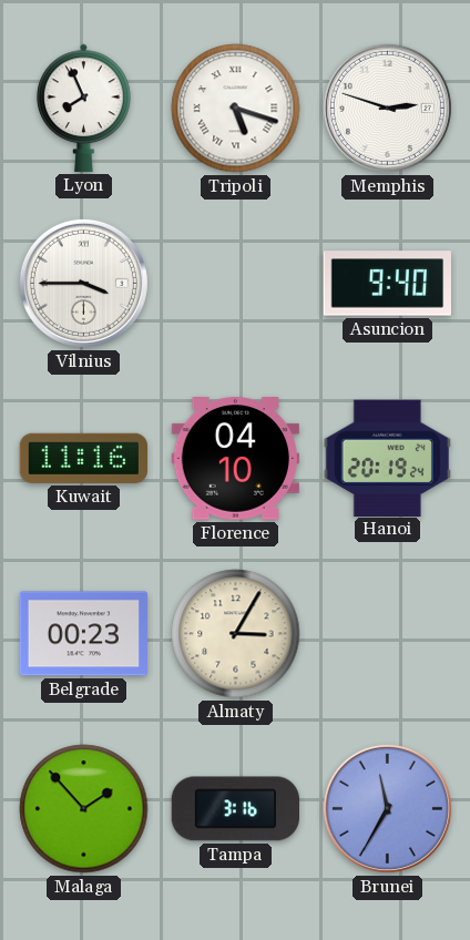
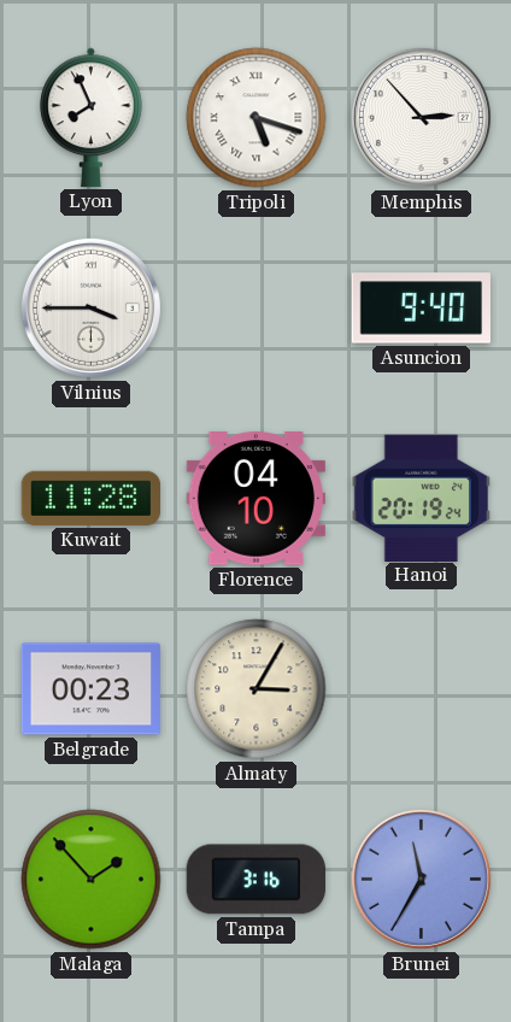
Memphis: 2:48 -> 2:53 (421, 117)
Kuwait: 11:16 -> 11:28 (90, 498)
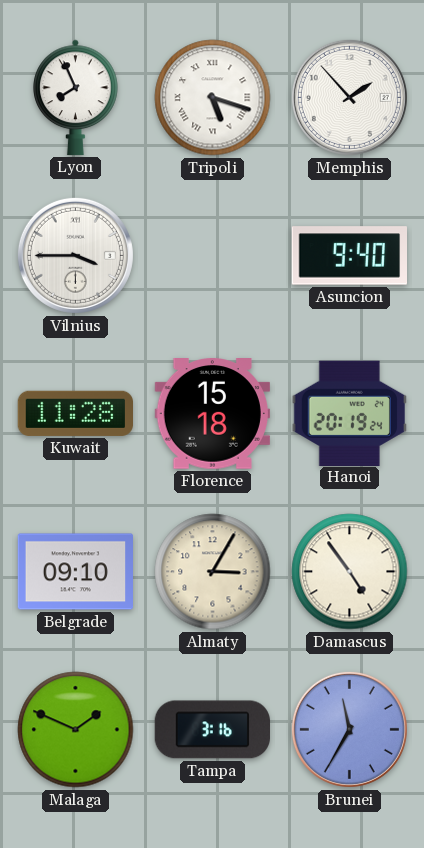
Memphis: 2:53 -> 1:53 (349, 97)
Florence: 04:10 -> 15:18 (212, 414)
Belgrade: 00:23 -> 09:10 (76, 572)
Damascus: none -> 4:54 (350, 572)
Malaga: 1:53 -> 1:49 (76, 730)
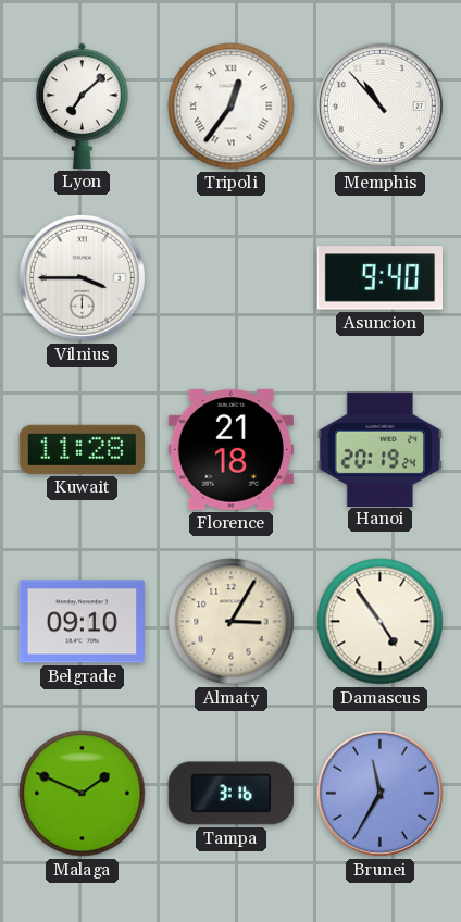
Lyon: 7:56 -> 7:08 (83, 105)
Tripoli: 5:18 -> 12:36 (232, 107)
Memphis: 1:53 -> 10:53 (379, 105)
Florence: 15:18 -> 21:18 (230, 450)
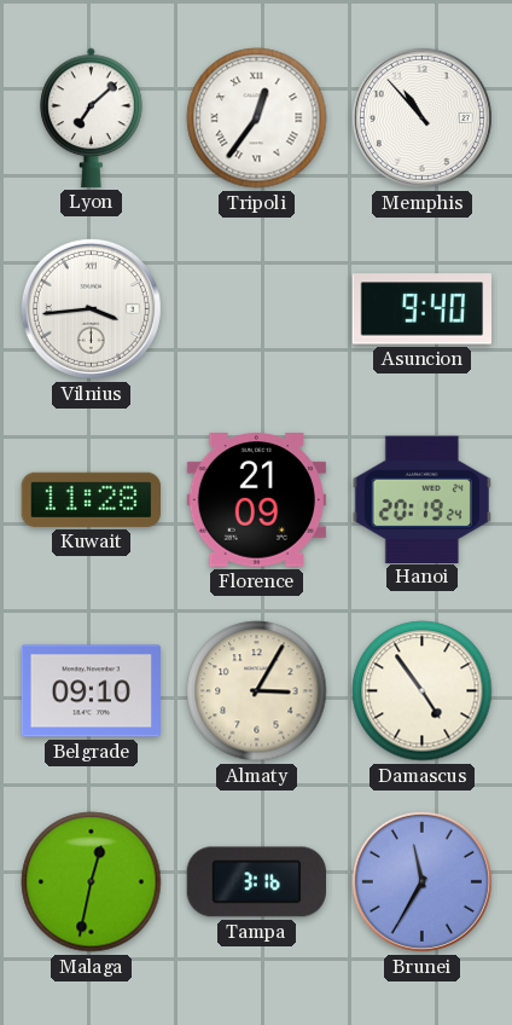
Vilnius: 3:45 -> 3:44 (91, 308)
Florence: 21:18 -> 21:09 (256, 500)
Malaga: 1:49 -> 12:32 (92, 882)
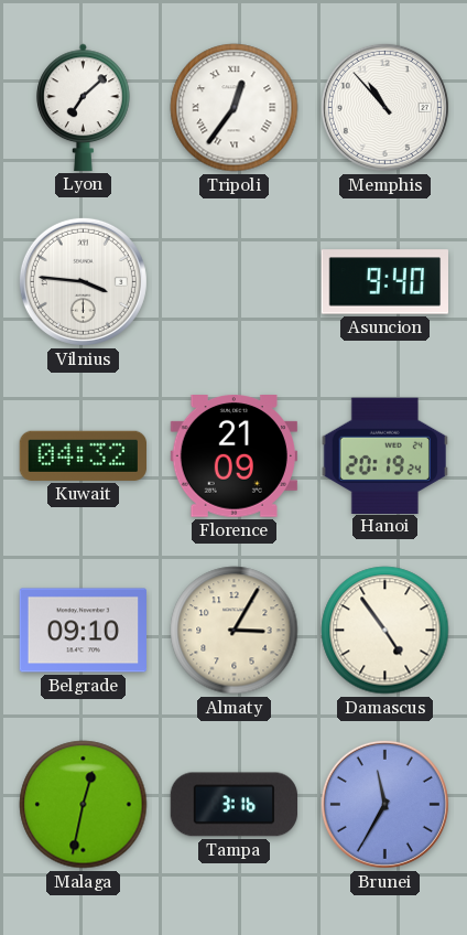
Vilnius: 3:44 -> 3:46 (83, 281)
Kuwait: 11:28 -> 04:32 (83, 455)
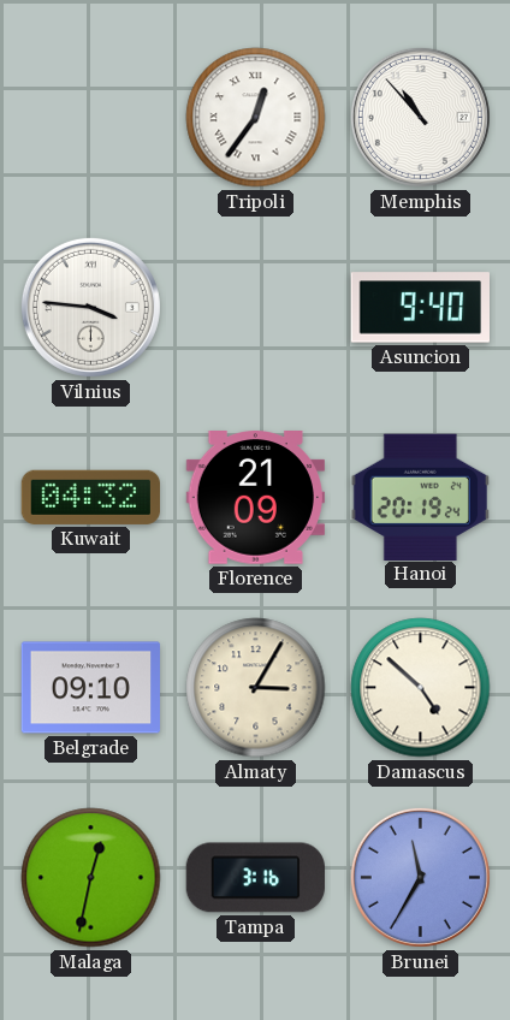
Lyon: 7:08 -> none (84, 107)
Damascus: 4:54 -> 4:52 (421, 688)
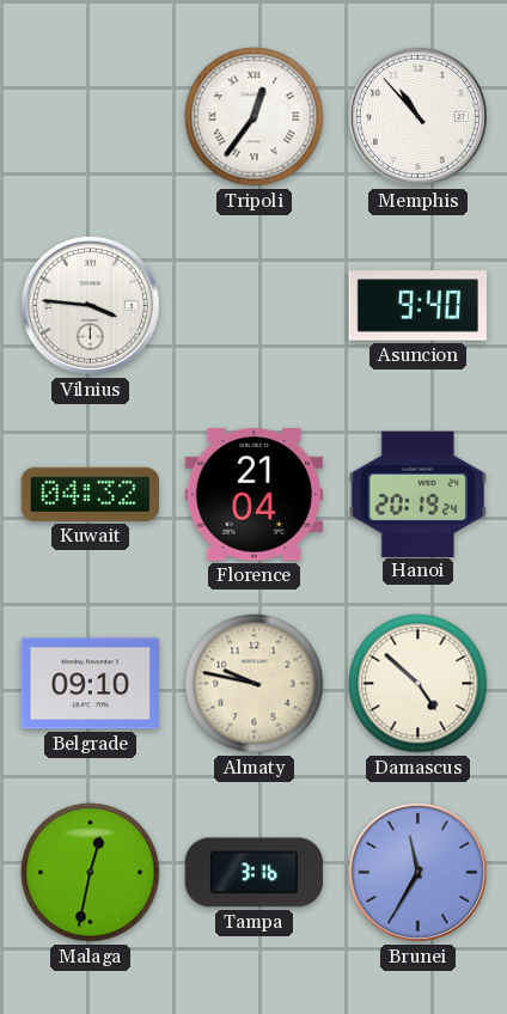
Florence: 21:09 -> 21:04 (253, 495)
Almaty: 3:05 -> 9:47 (255, 684)
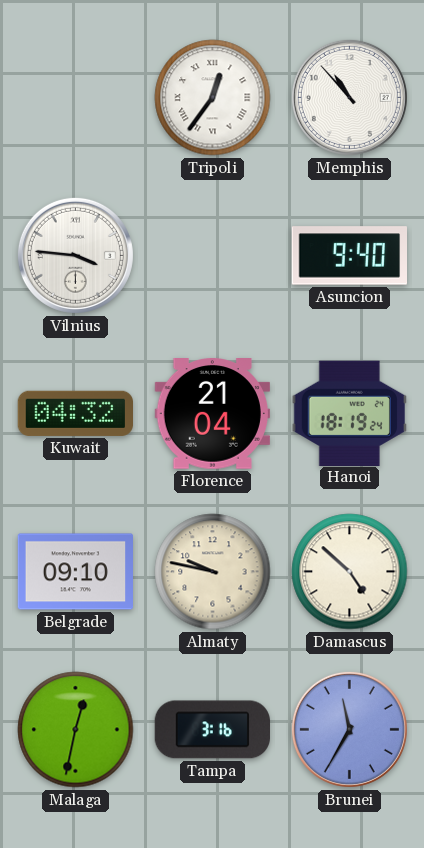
Hanoi: 20:19 -> 18:19 (349, 413)
